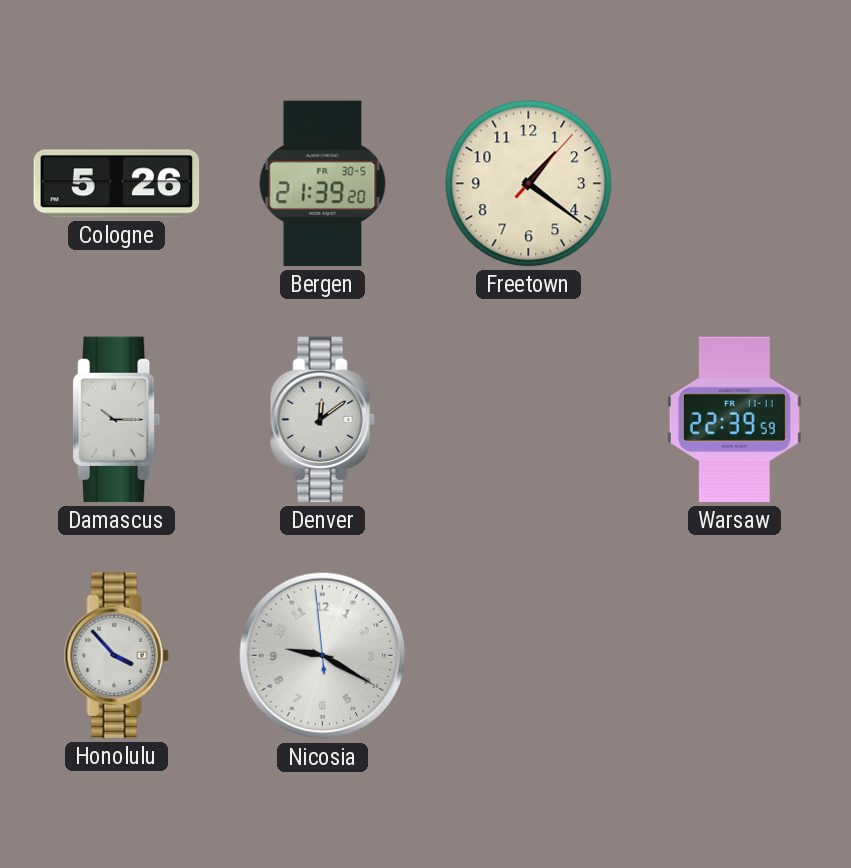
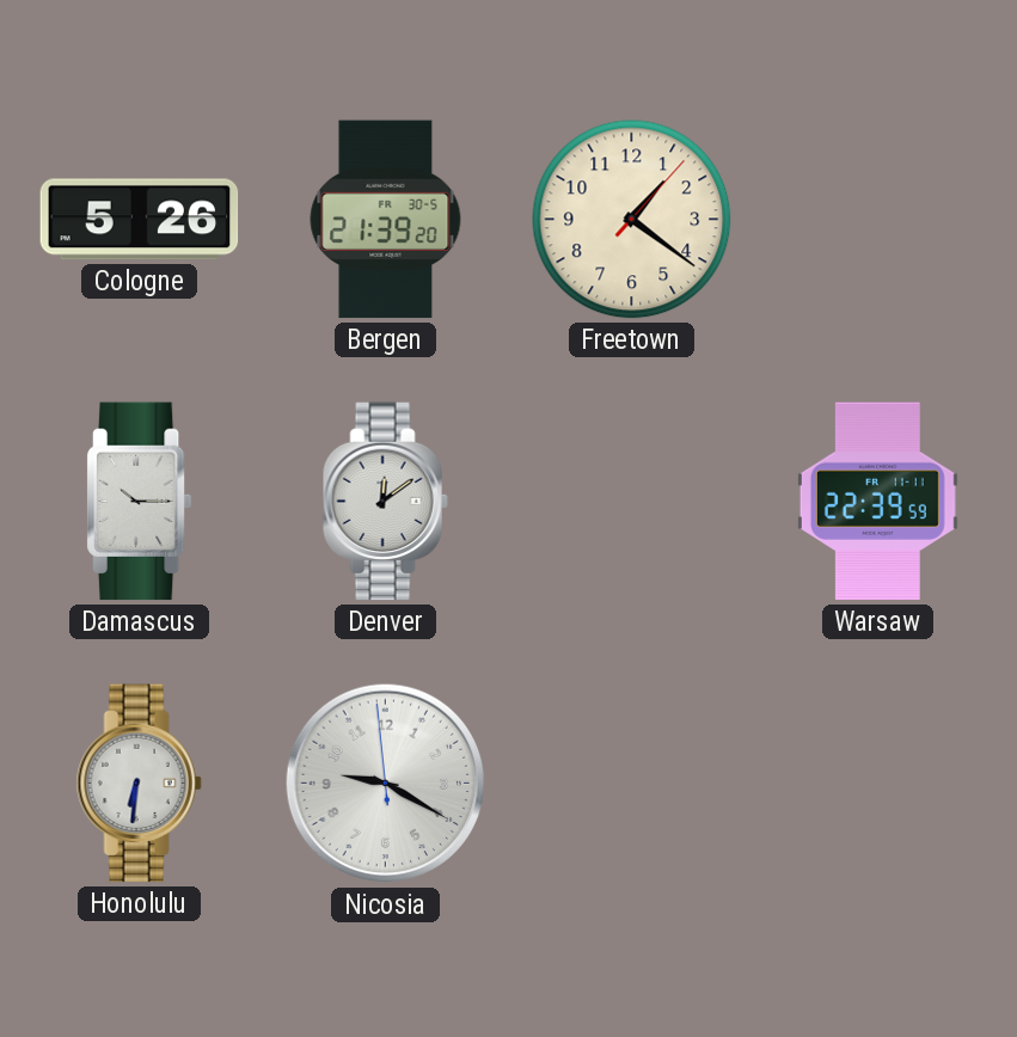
Honolulu: 3:53 -> 6:31 (139, 784)
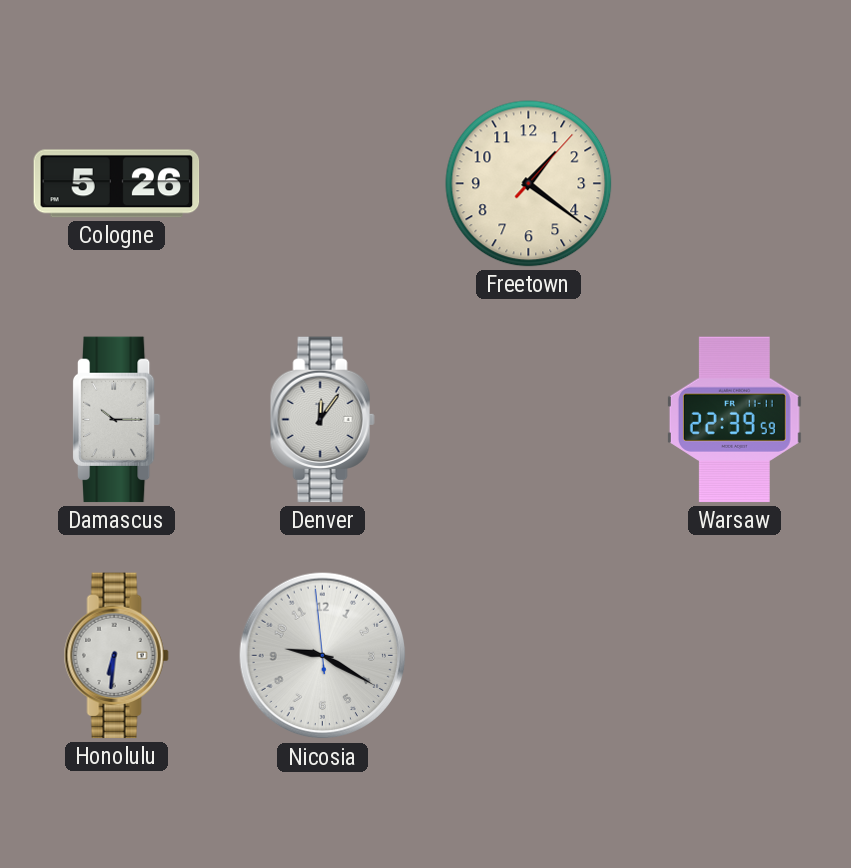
Bergen: 21:39 -> none (386, 220)
Denver: 12:09 -> 12:06 (322, 420)
